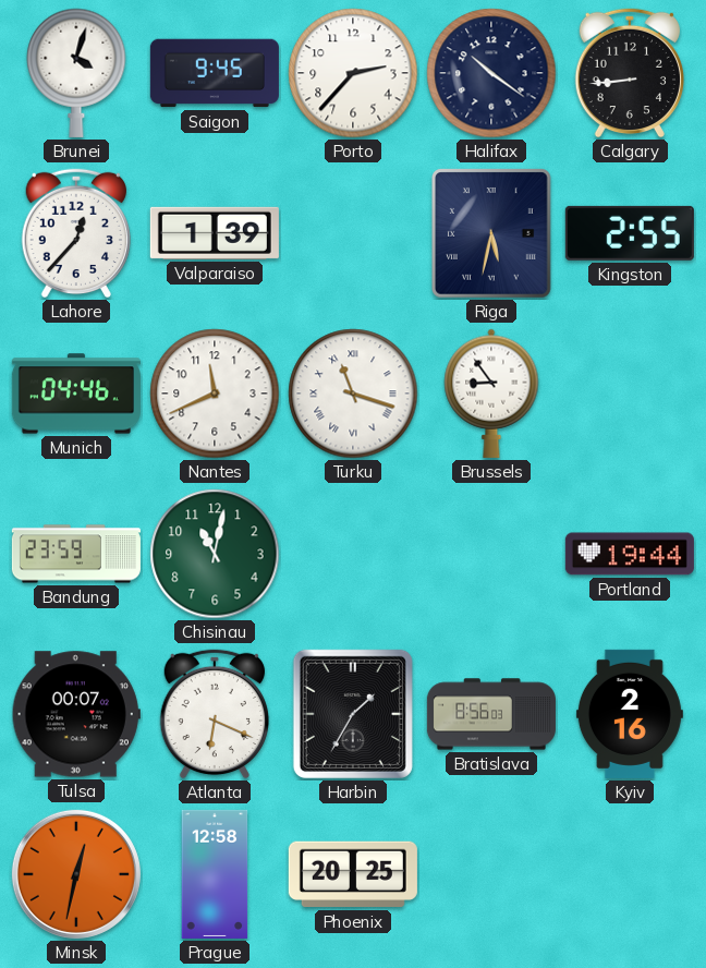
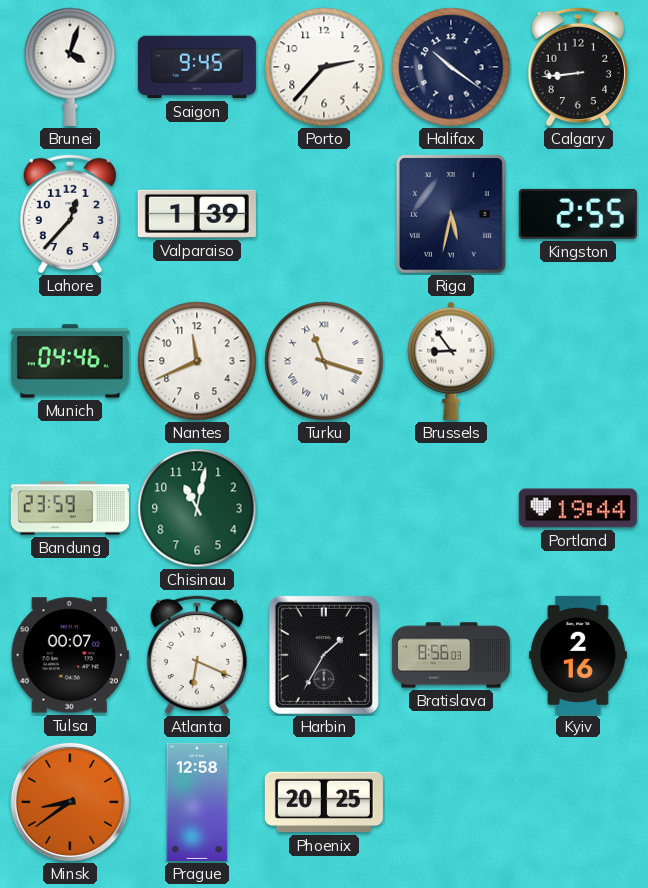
Minsk: 12:32 -> 8:39 (70, 802)
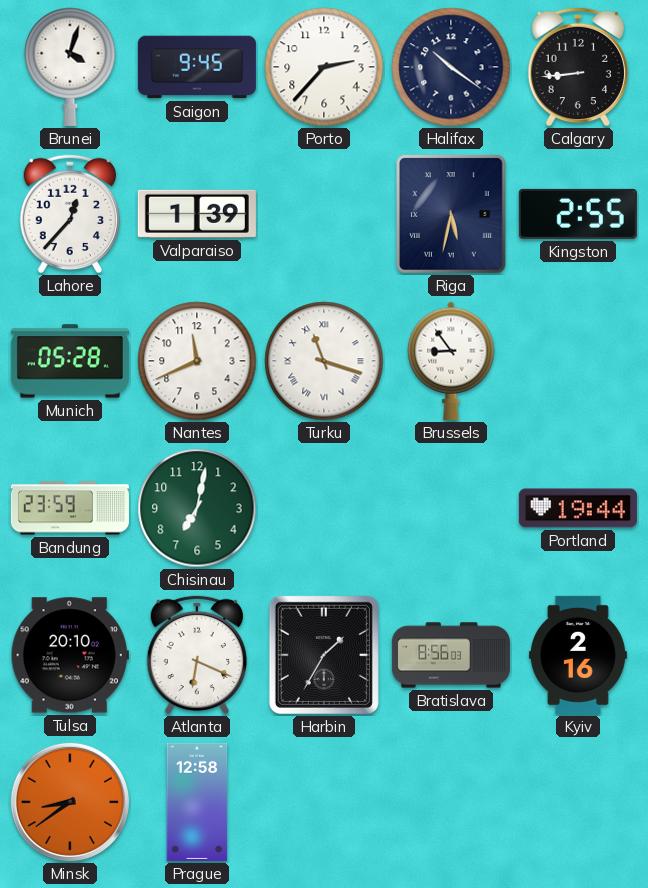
Munich: 04:46 -> 05:28 (70, 361)
Chisinau: 11:02 -> 7:02 (197, 508)
Tulsa: 00:07 -> 20:10 (70, 655)
Phoenix: 20:25 -> none (324, 802)
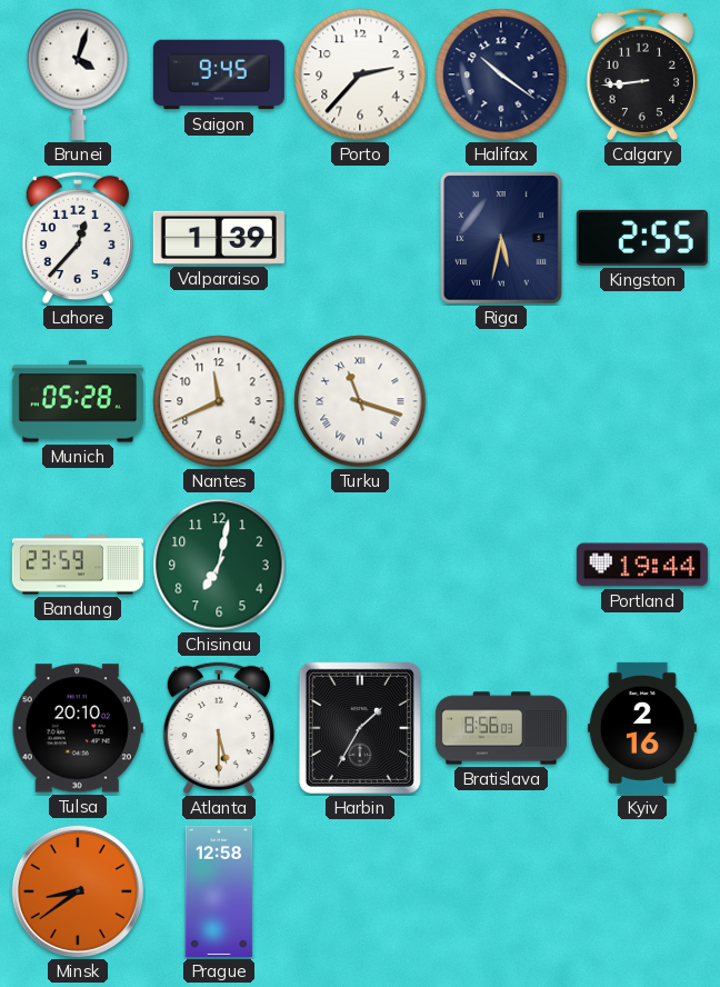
Brussels: 8:54 -> none (451, 361)
Atlanta: 6:19 -> 5:30 (219, 728)
